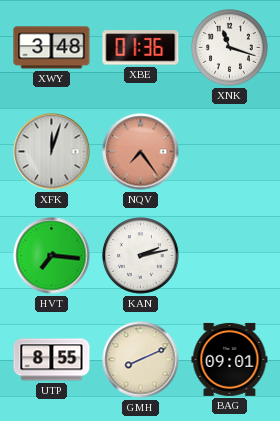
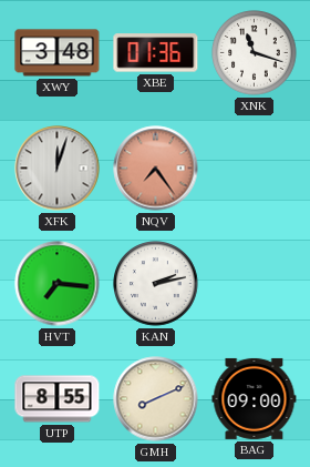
BAG: 09:01 -> 09:00 (255, 398)
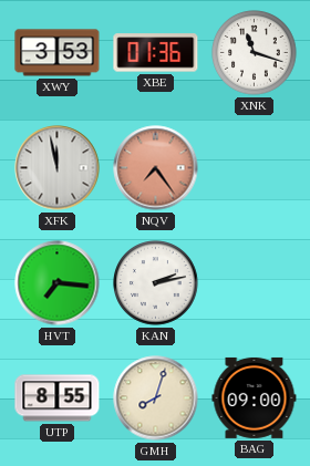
XWY: 3:48 -> 3:53 (58, 53)
XFK: 12:03 -> 11:58 (58, 168)
GMH: 8:11 -> 8:03 (156, 398)
